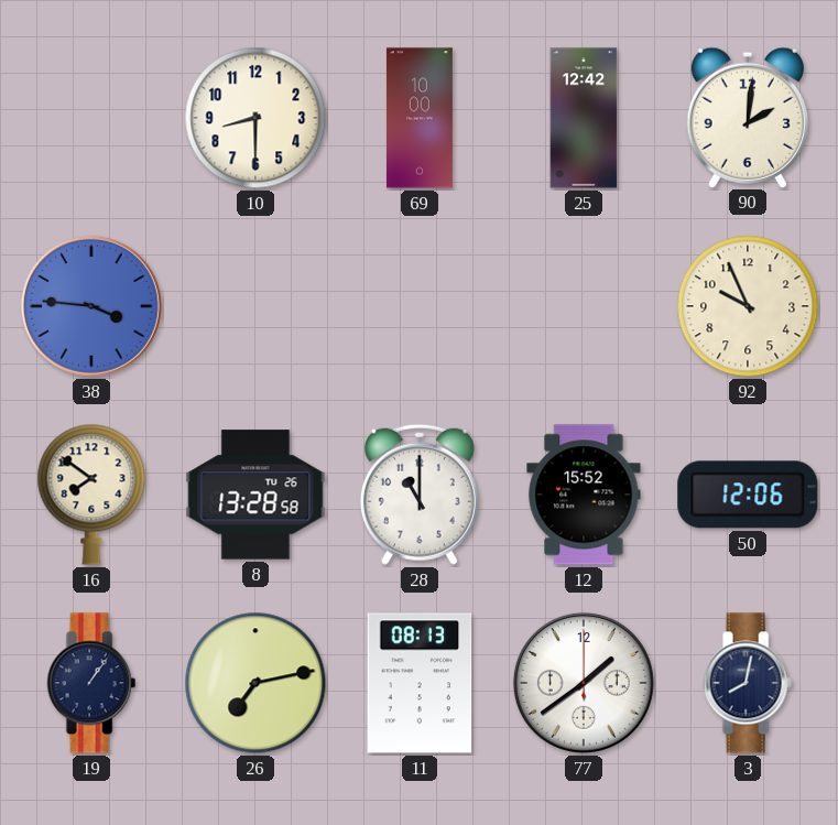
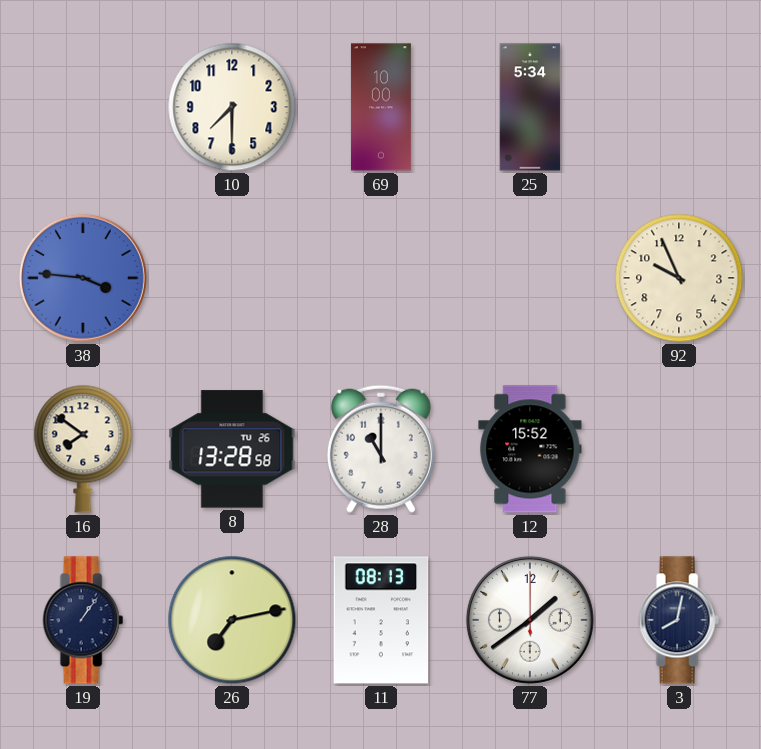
10: 8:30 -> 7:30 (232, 107)
25: 12:42 -> 5:34 (530, 107)
90: 2:01 -> none (747, 117)
50: 12:06 -> none (748, 495)
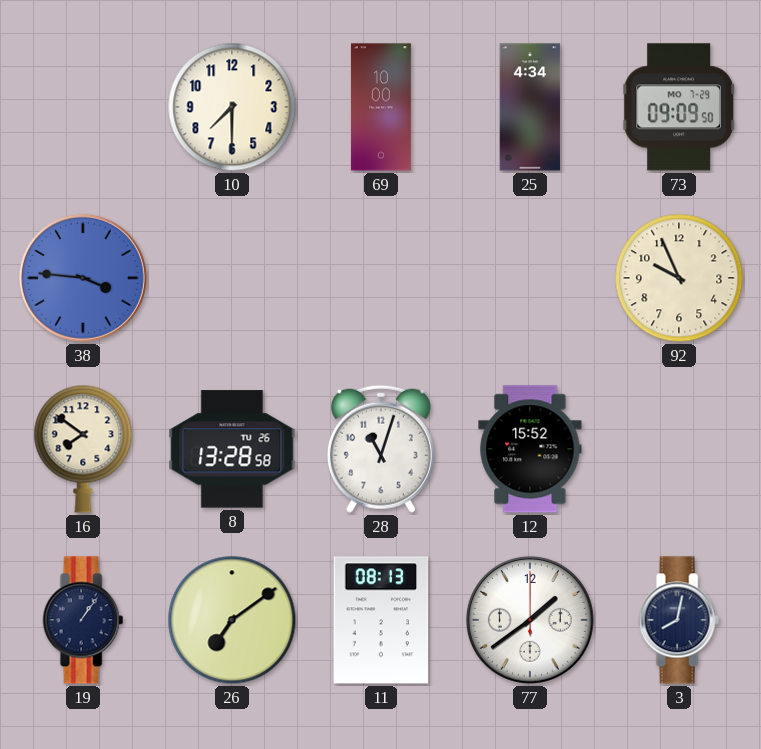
25: 5:34 -> 4:34 (530, 107)
73: none -> 09:09 (679, 107)
28: 11:00 -> 11:03 (381, 449)
26: 7:13 -> 7:09 (232, 620)
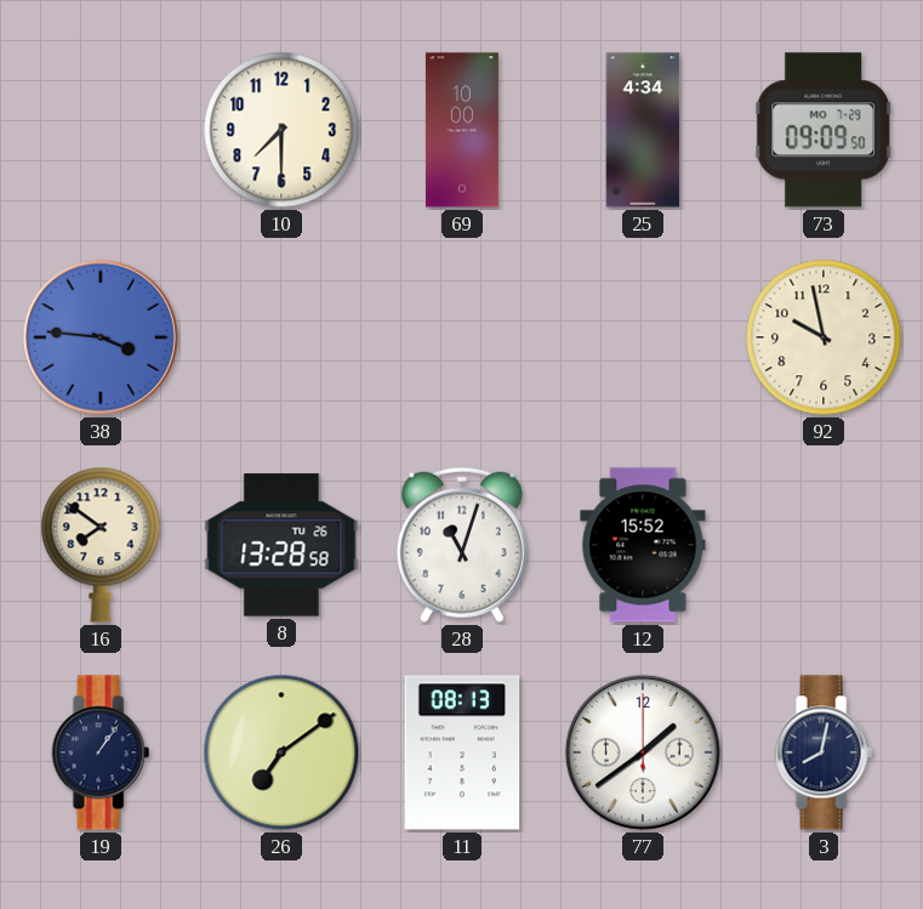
92: 9:56 -> 9:58 (824, 337)
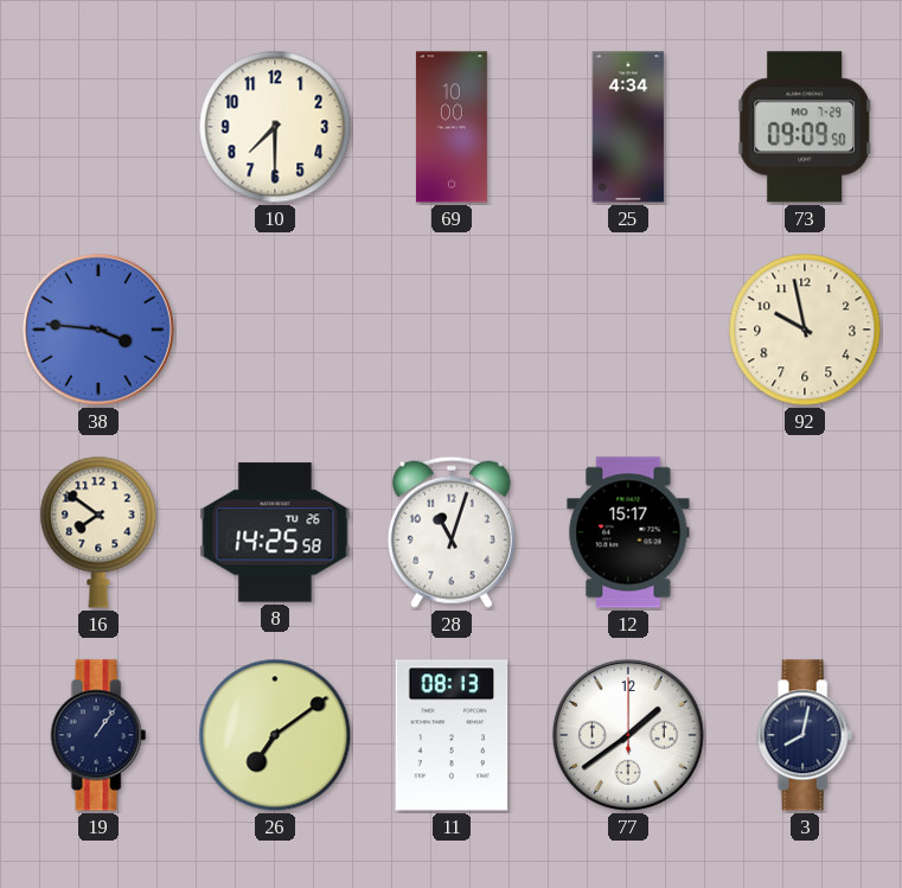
8: 13:28 -> 14:25 (275, 532)
12: 15:52 -> 15:17 (628, 532)
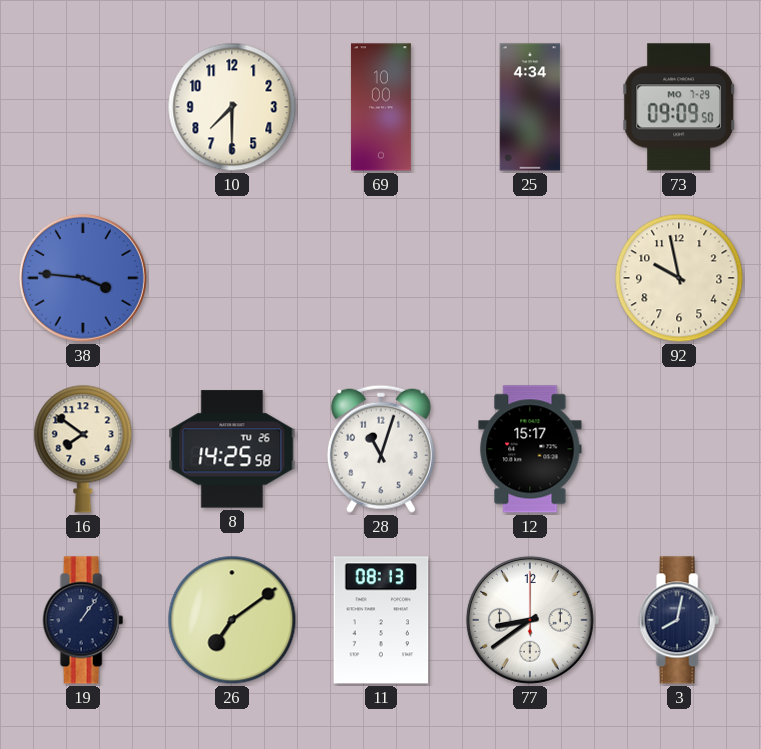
77: 1:39 -> 8:39 (530, 620)
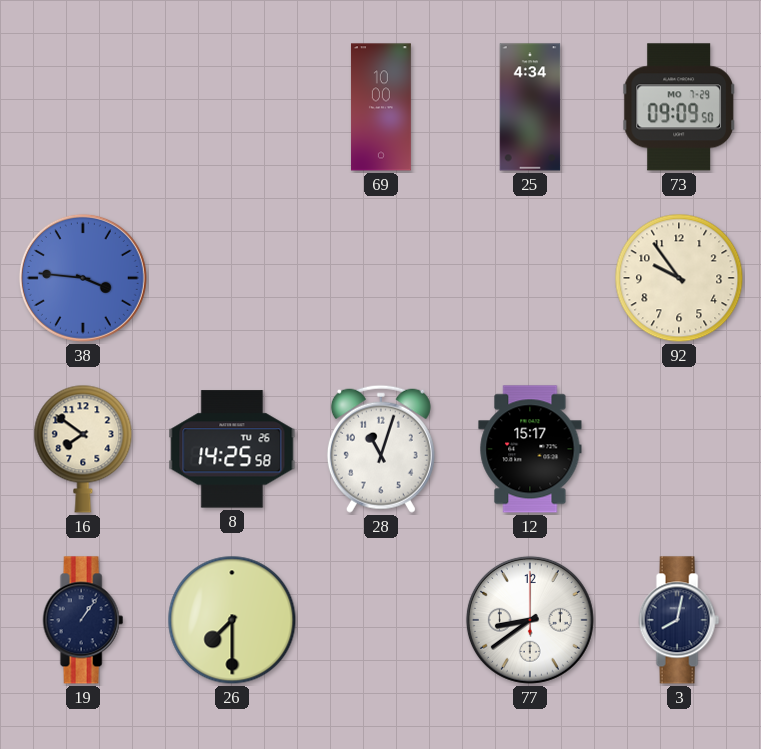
10: 7:30 -> none (232, 107)
92: 9:58 -> 9:54 (679, 278)
26: 7:09 -> 7:30 (232, 620)
11: 08:13 -> none (381, 620)
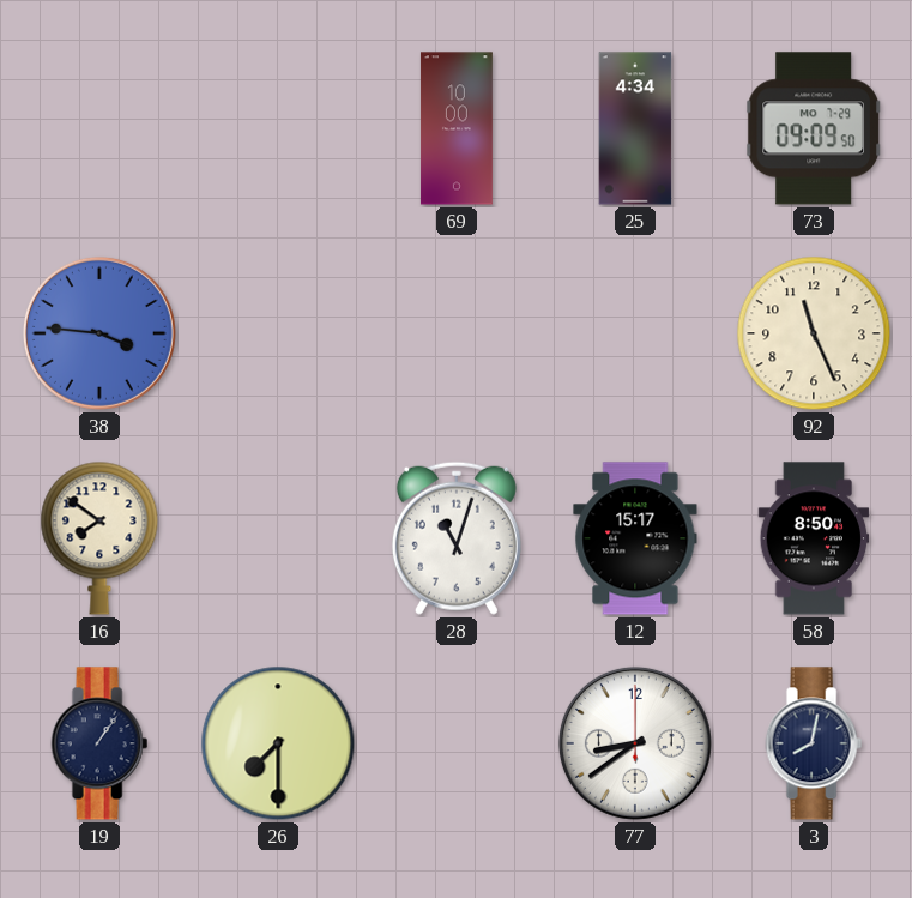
92: 9:54 -> 11:26 (814, 333)
8: 14:25 -> none (232, 449)
58: none -> 8:50 (814, 538)
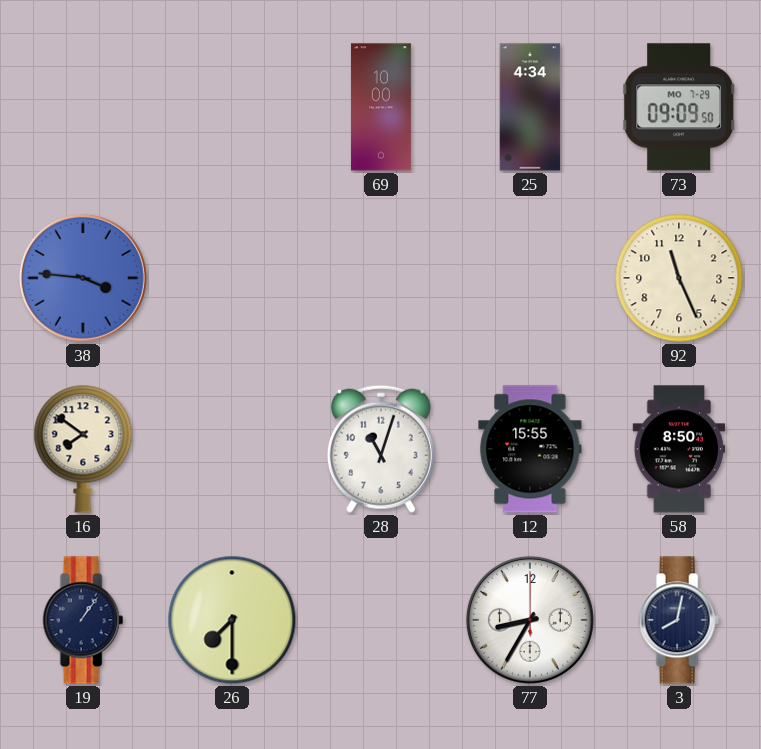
12: 15:17 -> 15:55 (530, 449)
77: 8:39 -> 8:35 (530, 620)
